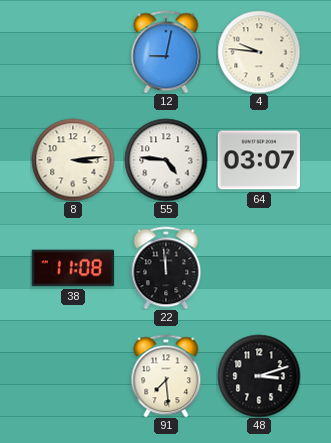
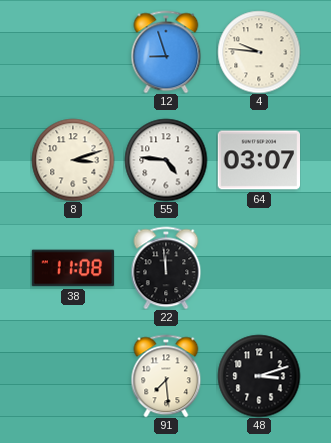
12: 9:02 -> 8:57 (166, 52)
8: 3:14 -> 3:12 (73, 160)
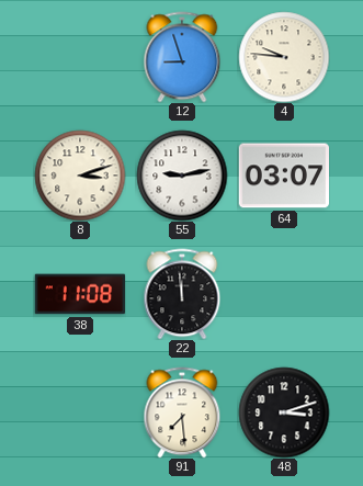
55: 4:46 -> 9:13 (182, 176)
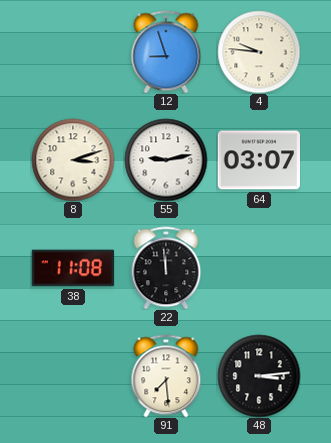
48: 3:12 -> 3:14 (259, 376)
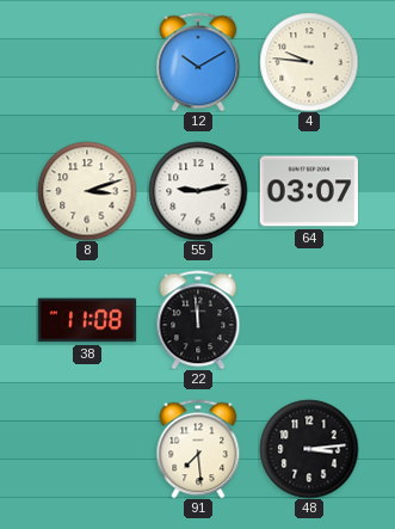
12: 8:57 -> 10:10 (198, 62)
